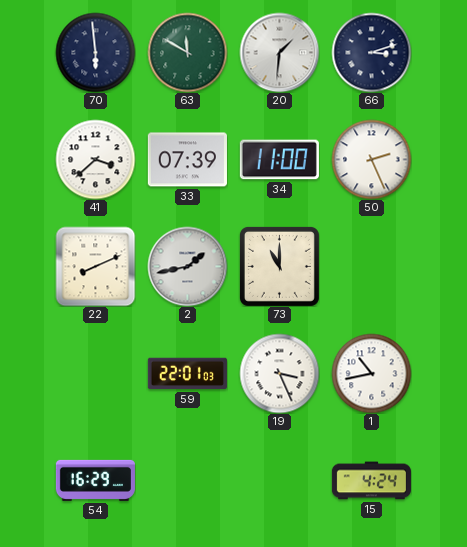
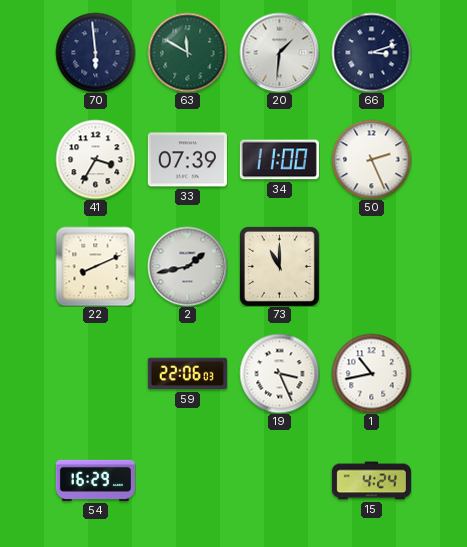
41: 3:38 -> 3:35 (95, 159)
59: 22:01 -> 22:06 (187, 374)
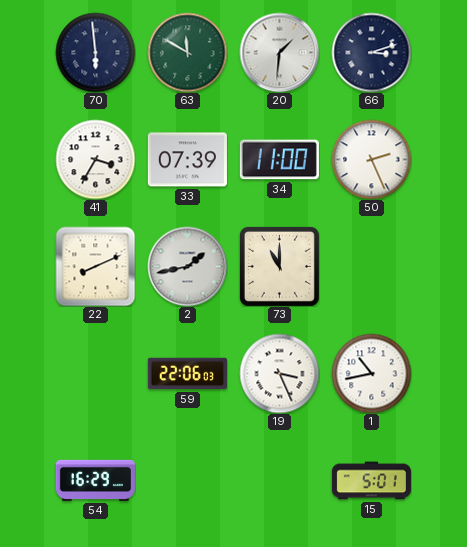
15: 4:24 -> 5:01 (371, 481)
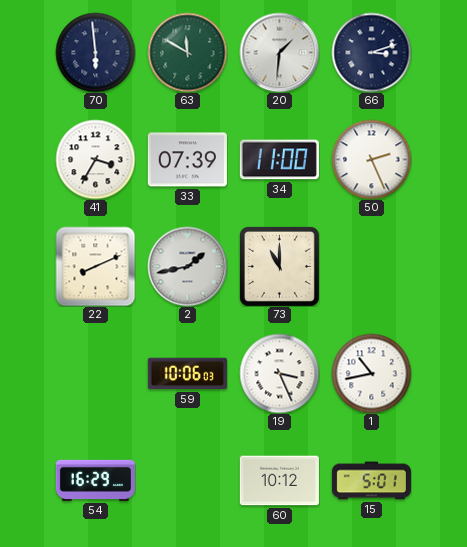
59: 22:06 -> 10:06 (187, 374)
60: none -> 10:12 (279, 481)
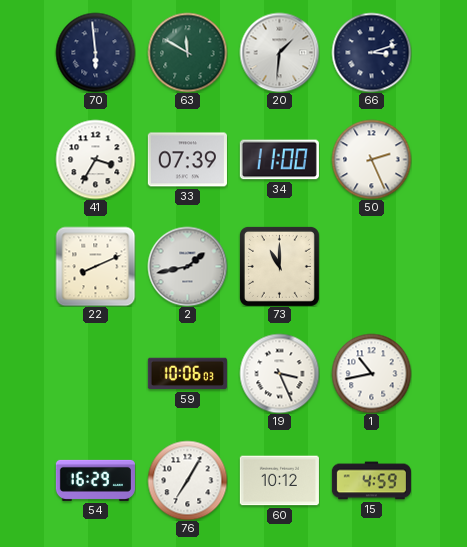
76: none -> 7:05 (187, 480)
15: 5:01 -> 4:59 (371, 481)
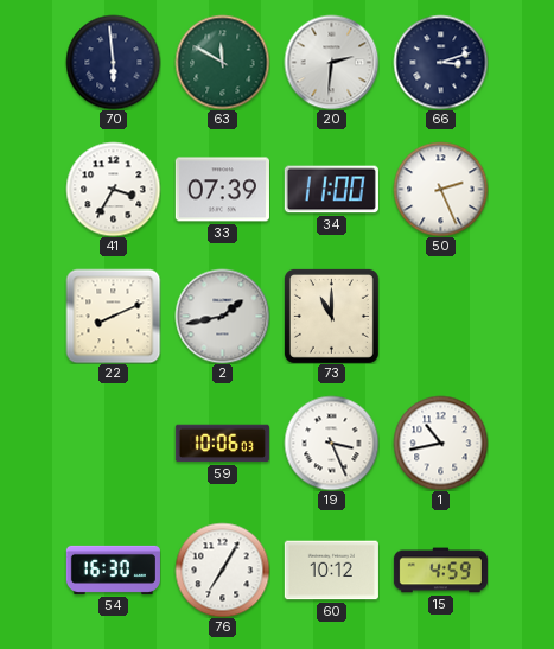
20: 1:31 -> 2:31 (331, 62)
54: 16:29 -> 16:30 (113, 570)
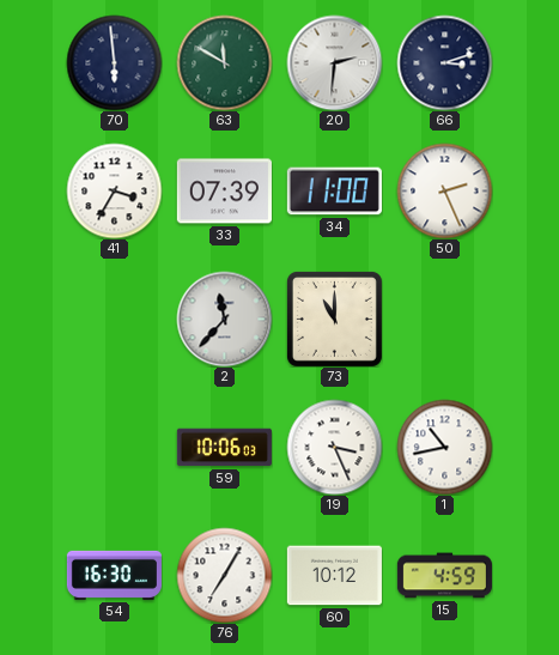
22: 8:11 -> none (113, 316)
2: 1:43 -> 11:37 (224, 319)
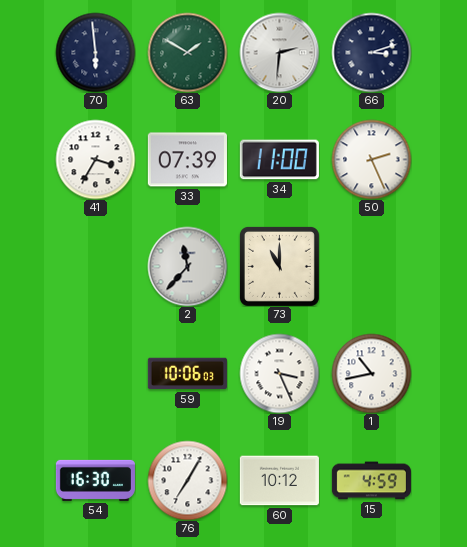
63: 11:50 -> 1:50 (187, 52)
